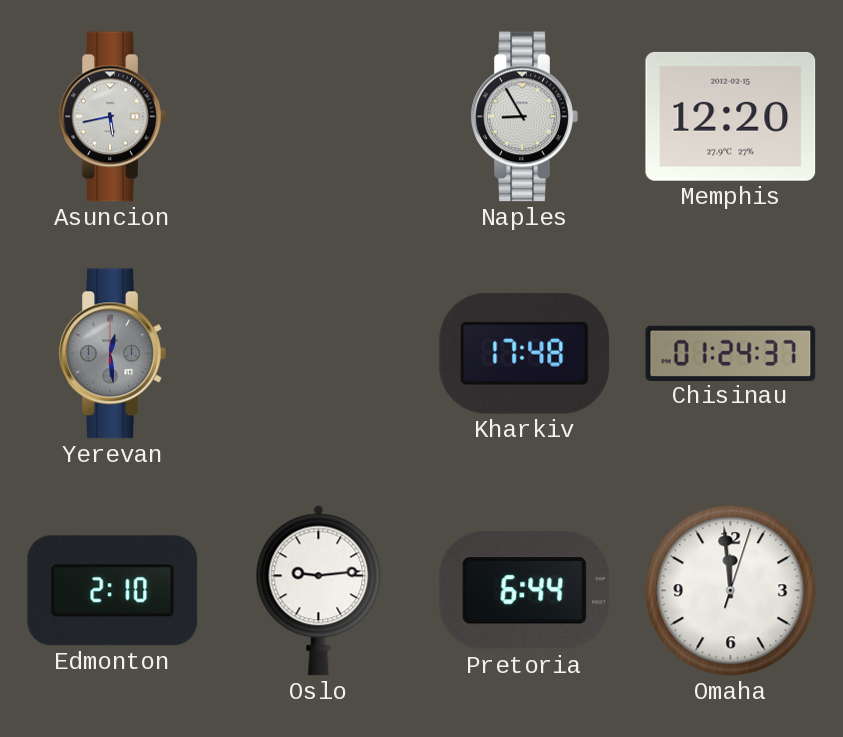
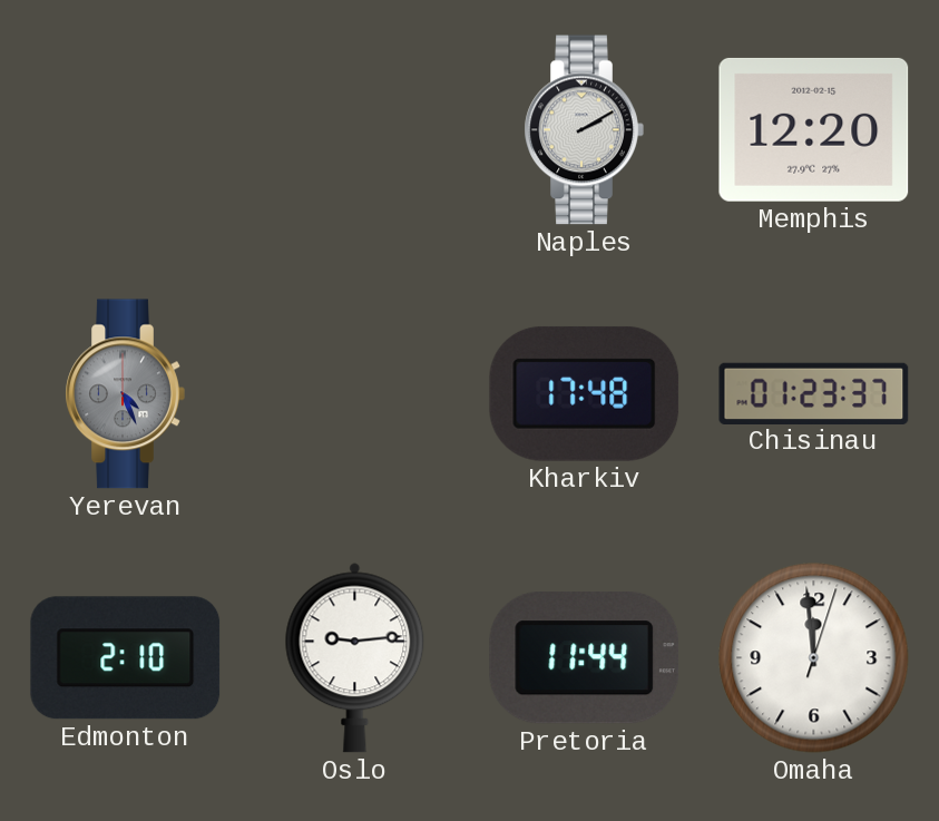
Asuncion: 5:43 -> none (112, 117)
Naples: 8:55 -> 2:10 (584, 130)
Yerevan: 12:29 -> 4:26 (125, 394)
Chisinau: 01:24 -> 01:23 (814, 393)
Pretoria: 6:44 -> 11:44 (585, 658)
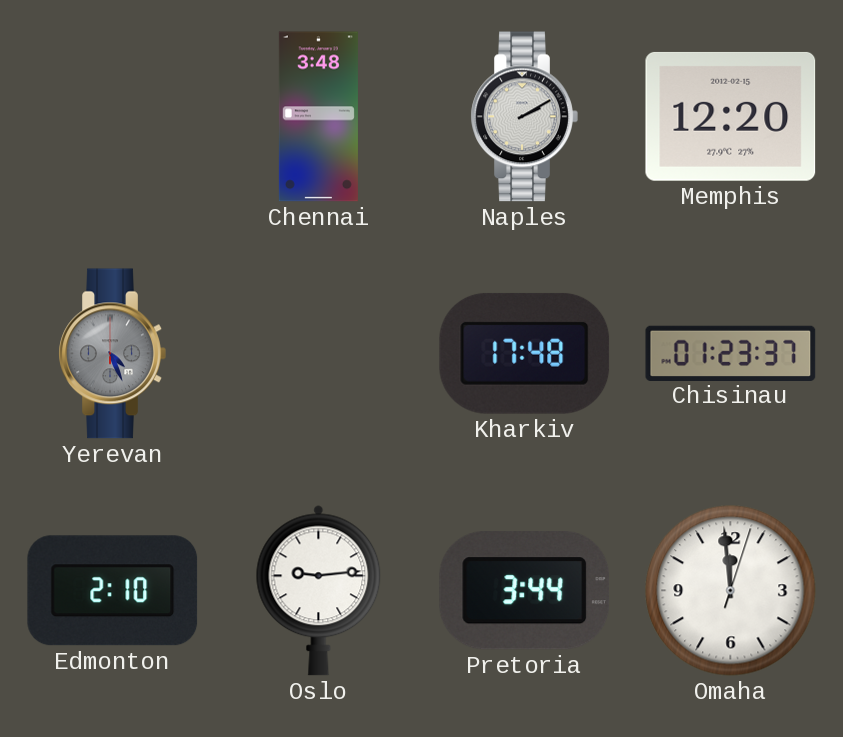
Chennai: none -> 3:48 (318, 117)
Pretoria: 11:44 -> 3:44 (525, 591)
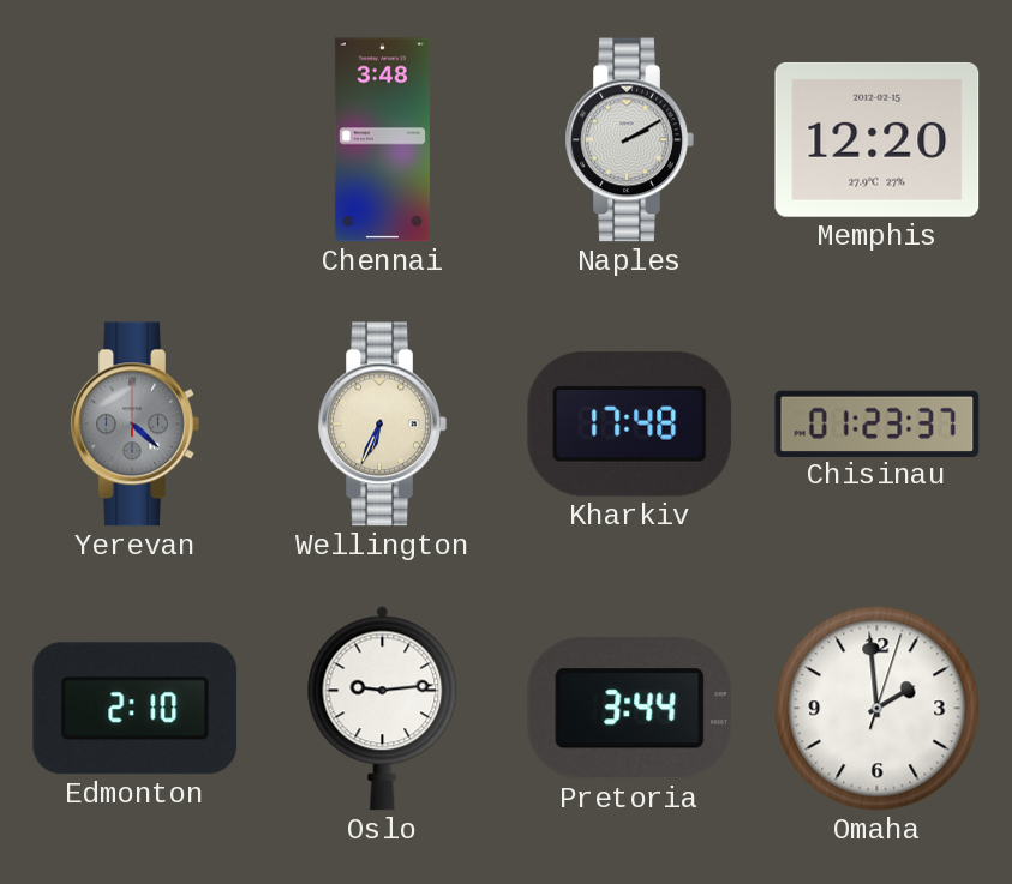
Yerevan: 4:26 -> 4:22 (134, 425)
Wellington: none -> 6:34 (382, 425)
Omaha: 11:59 -> 1:59 (878, 709)
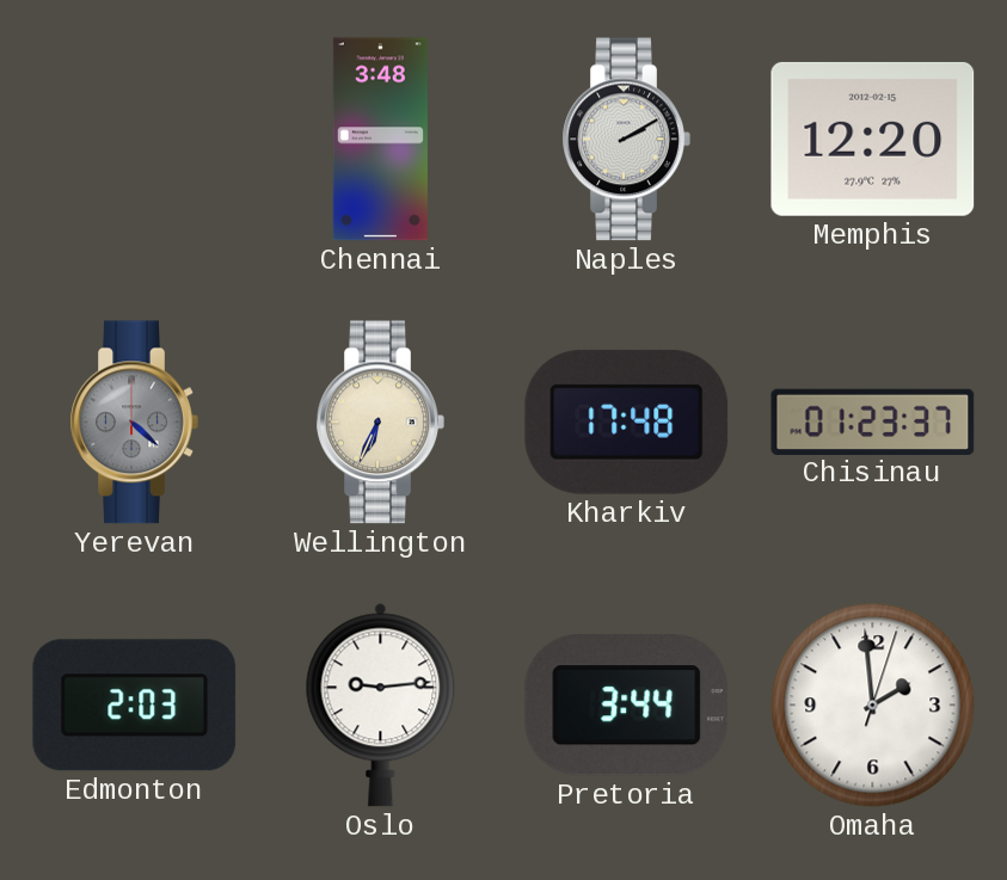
Edmonton: 2:10 -> 2:03 (135, 706)
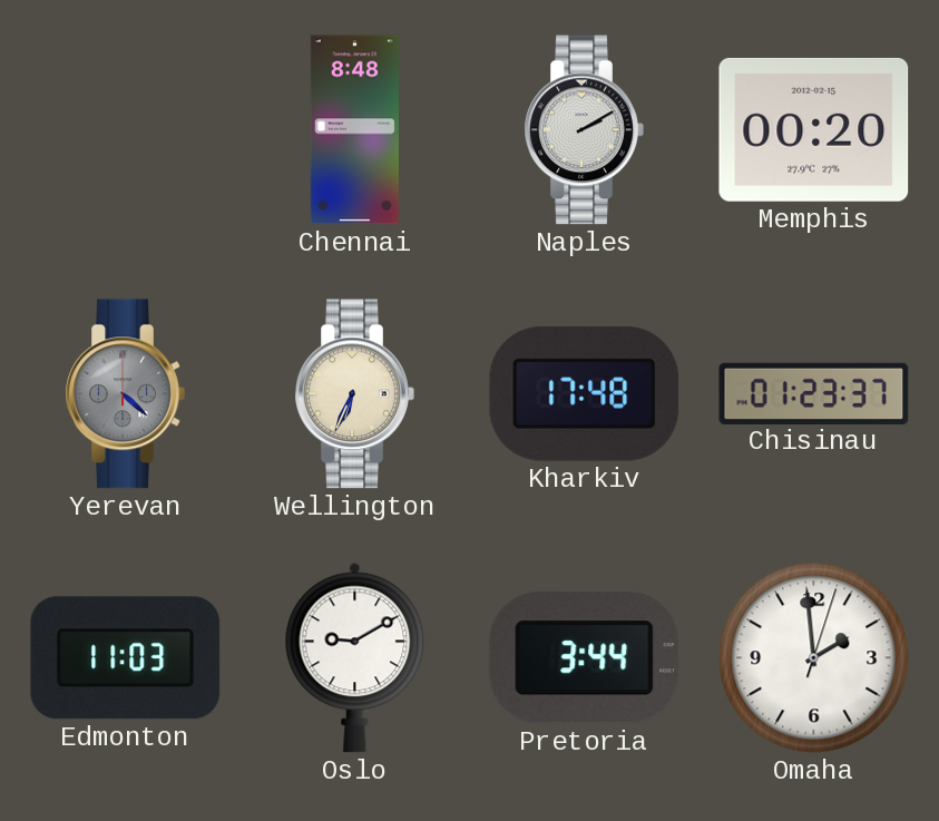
Chennai: 3:48 -> 8:48 (354, 130)
Memphis: 12:20 -> 00:20 (814, 129)
Edmonton: 2:03 -> 11:03 (126, 658)
Oslo: 9:14 -> 9:10 (355, 658)
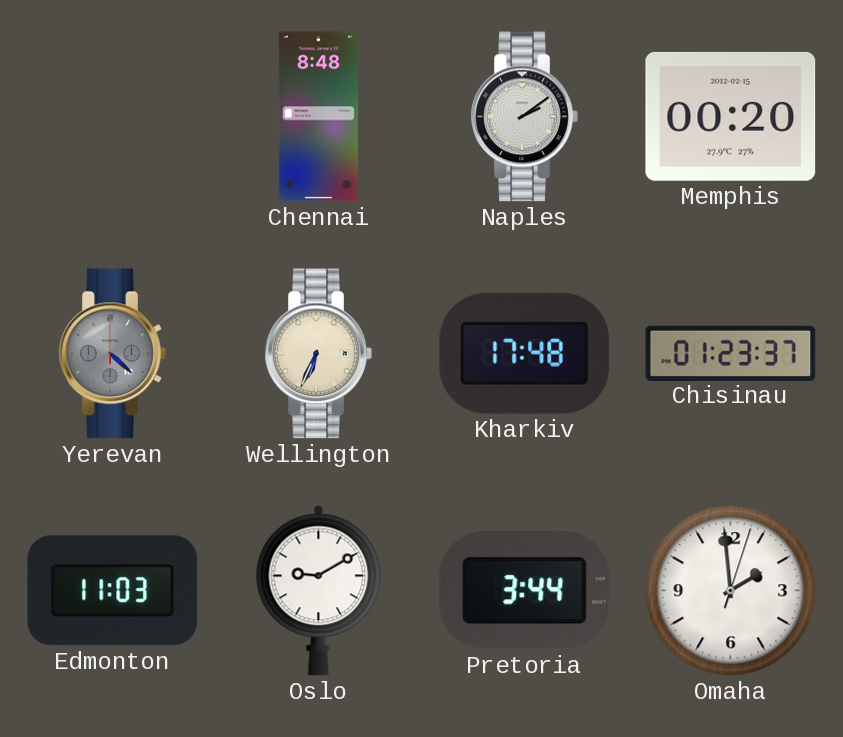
Naples: 2:10 -> 2:09 (524, 117)
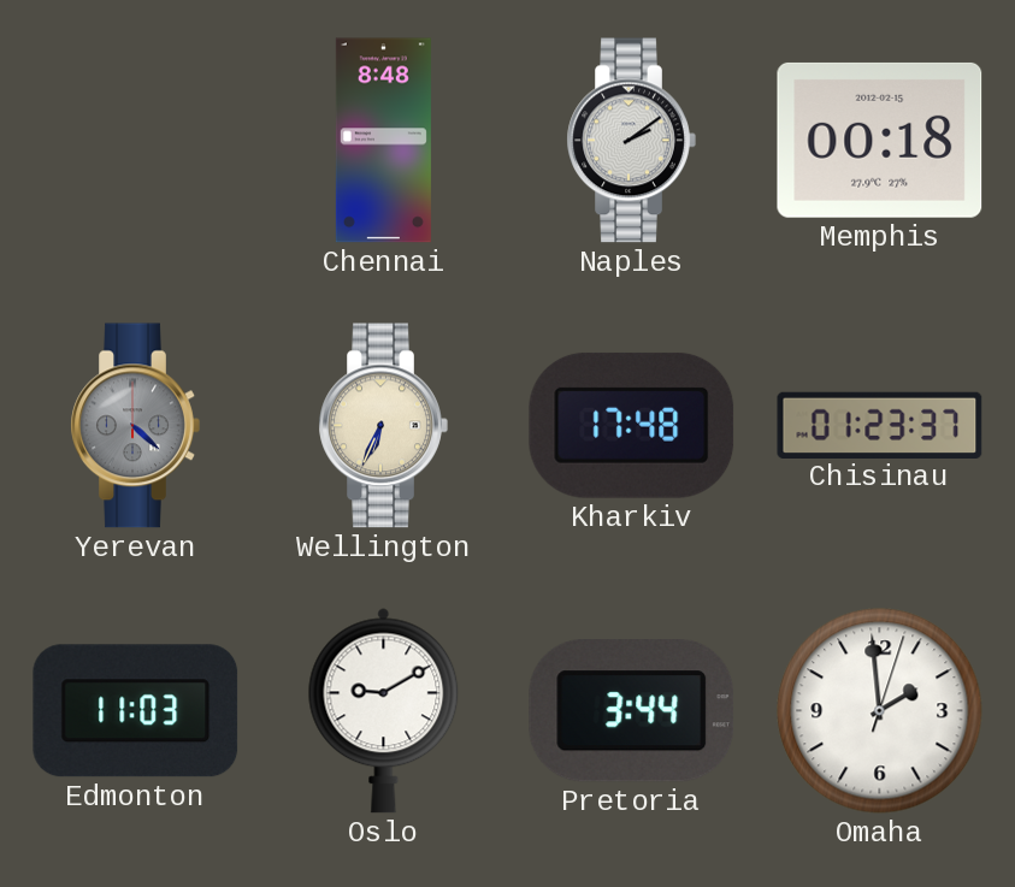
Memphis: 00:20 -> 00:18 (880, 140)
